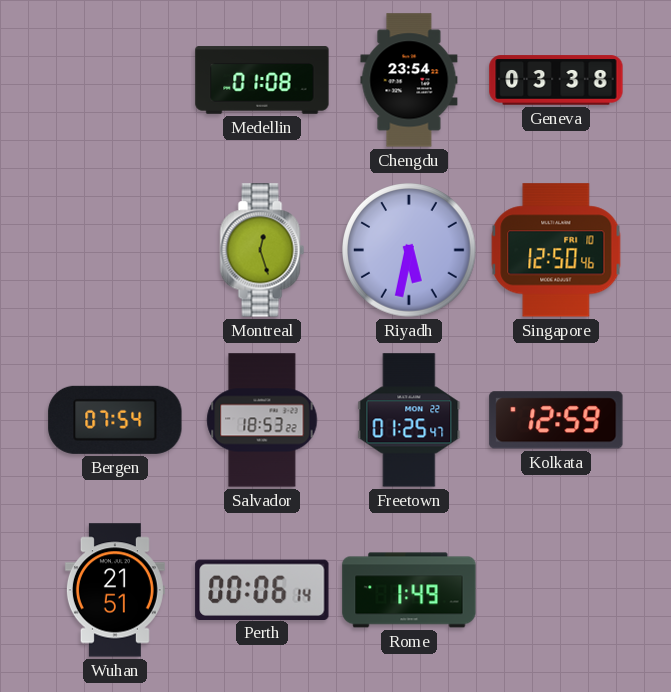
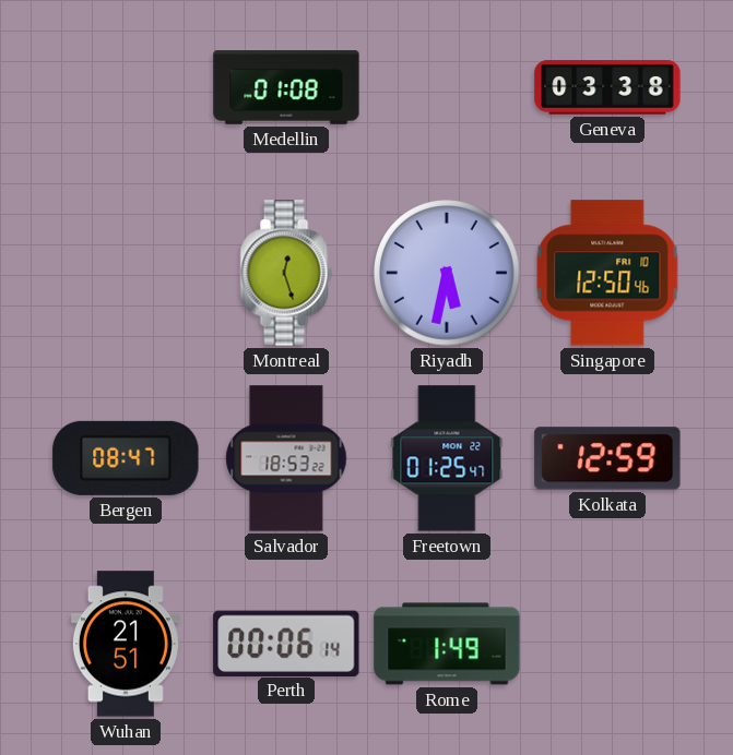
Chengdu: 23:54 -> none (409, 80)
Bergen: 07:54 -> 08:47 (126, 458)
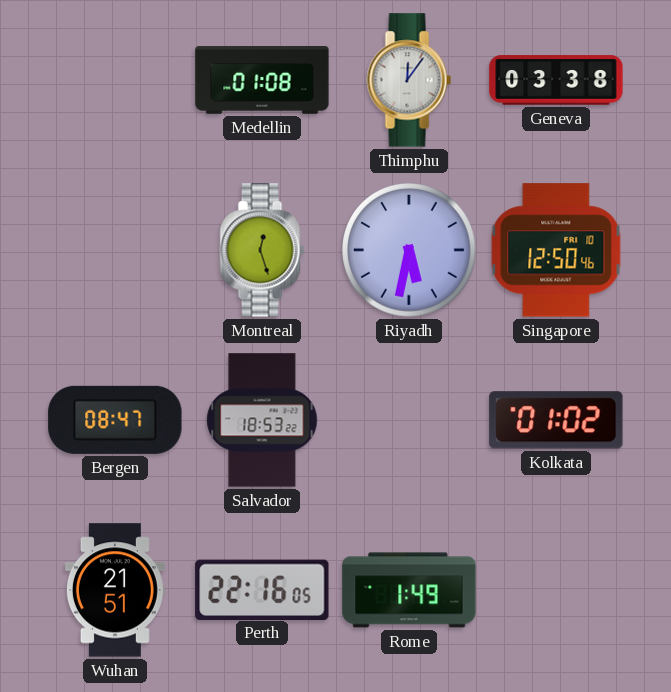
Thimphu: none -> 12:06 (409, 80)
Freetown: 01:25 -> none (447, 458)
Kolkata: 12:59 -> 01:02 (556, 420)
Perth: 00:06 -> 22:16 (262, 589)
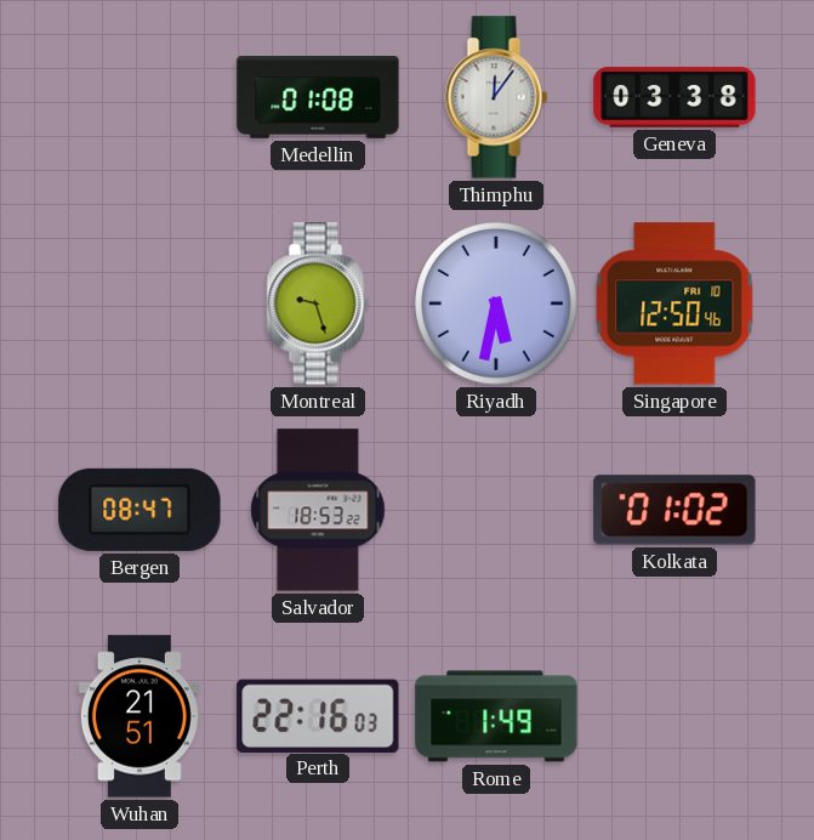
Montreal: 12:27 -> 9:27 (318, 303)
Perth: 22:16:05 -> 22:16:03 (318, 715)
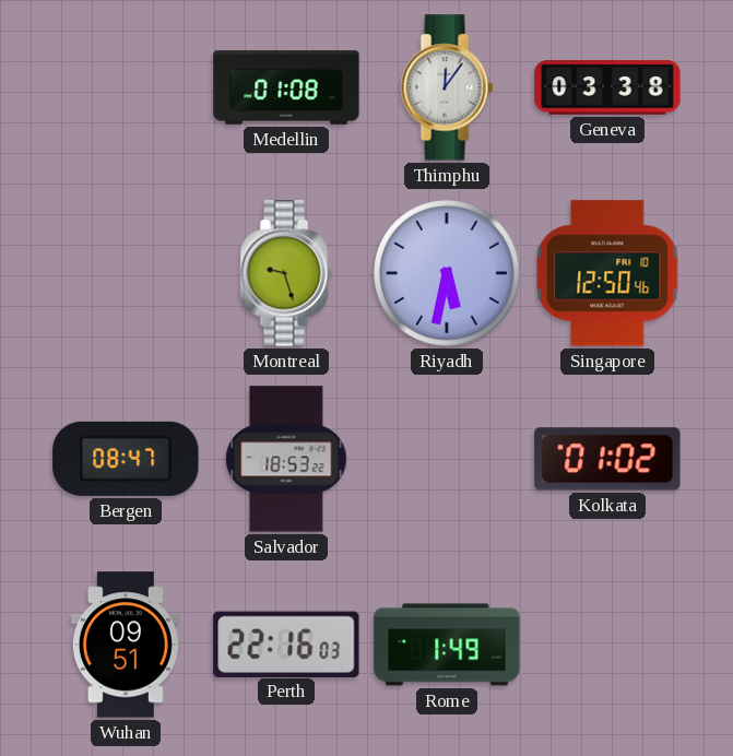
Wuhan: 21:51 -> 09:51 (126, 645)
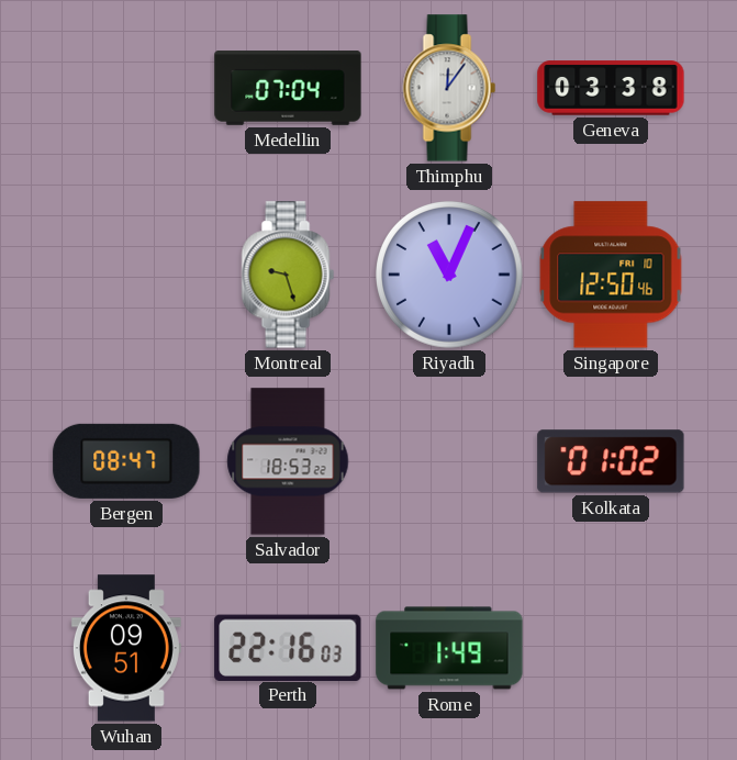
Medellin: 01:08 -> 07:04 (288, 88)
Riyadh: 5:32 -> 11:04 (450, 276)
